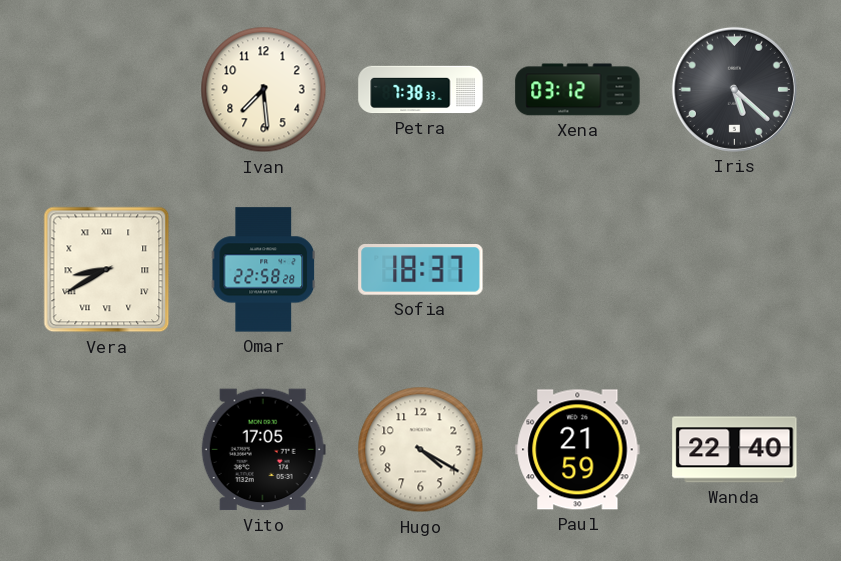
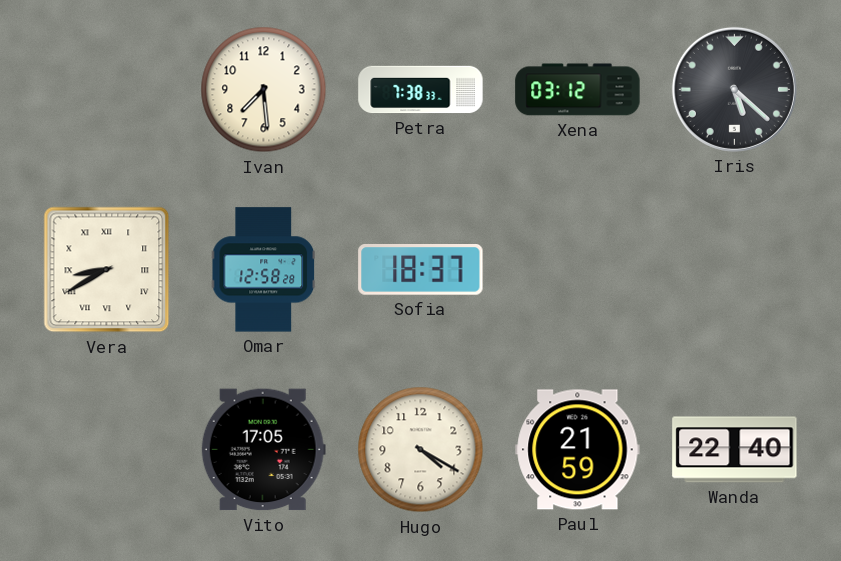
Omar: 22:58 -> 12:58 (264, 270)
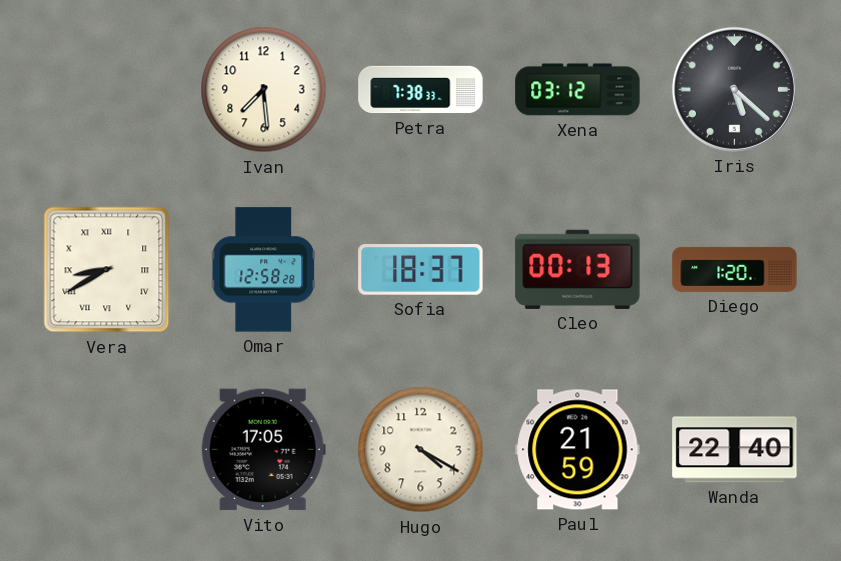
Cleo: none -> 00:13 (578, 269)
Diego: none -> 1:20 (735, 269)
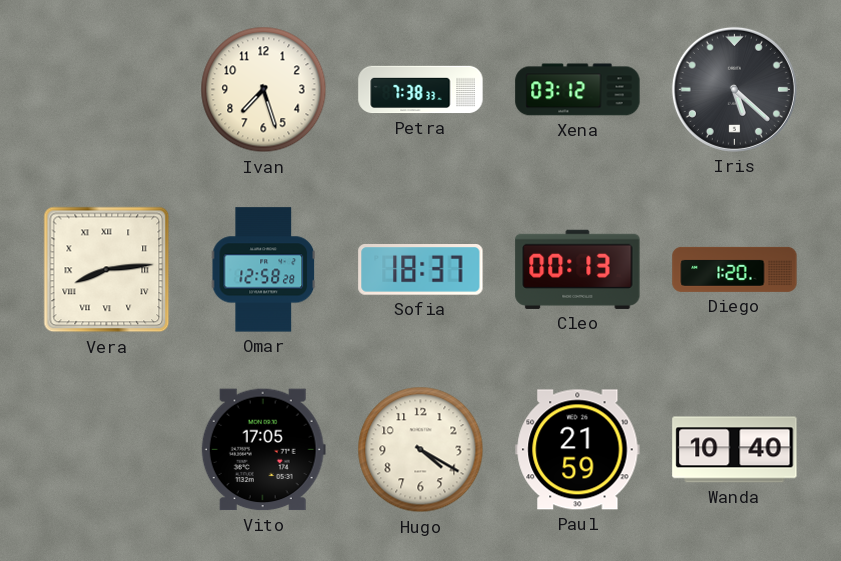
Ivan: 7:29 -> 7:27 (264, 90)
Vera: 8:40 -> 8:14 (107, 270)
Wanda: 22:40 -> 10:40 (735, 450)
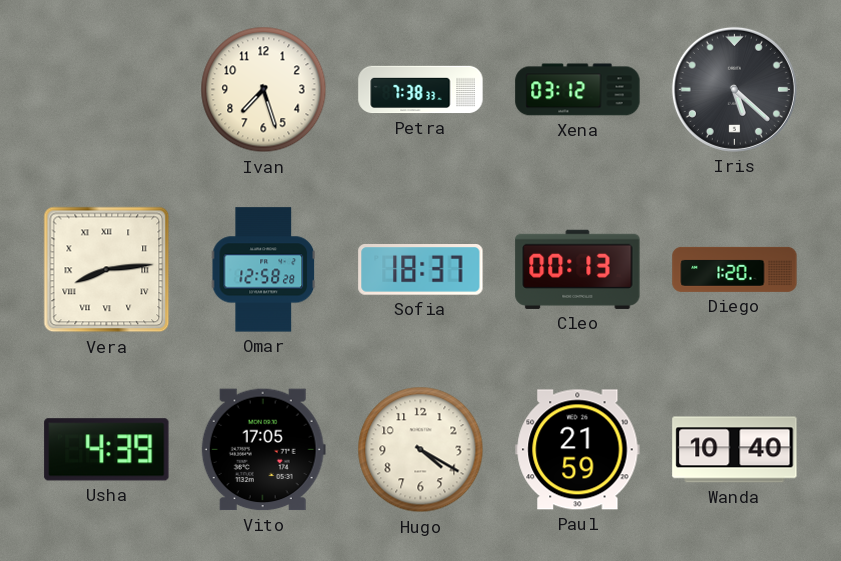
Usha: none -> 4:39 (107, 450)
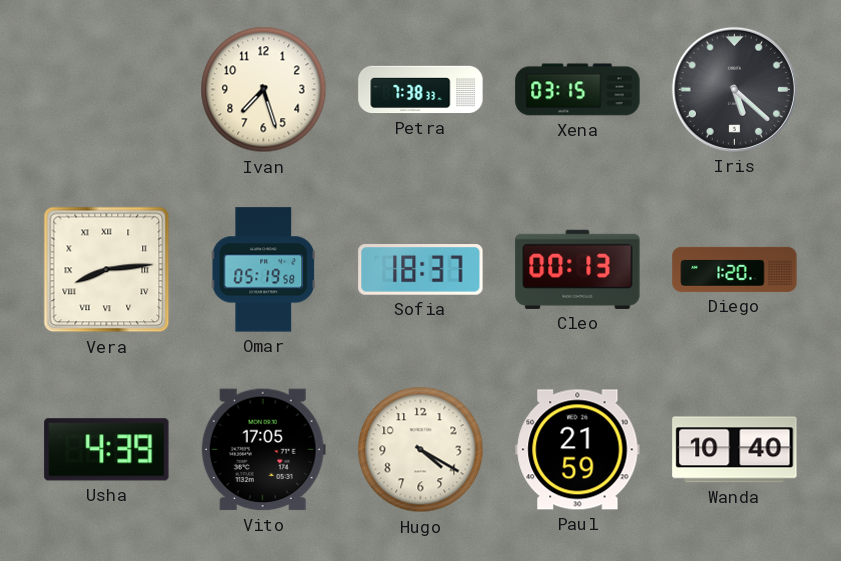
Xena: 03:12 -> 03:15 (578, 90)
Omar: 12:58 -> 05:19 (264, 270)
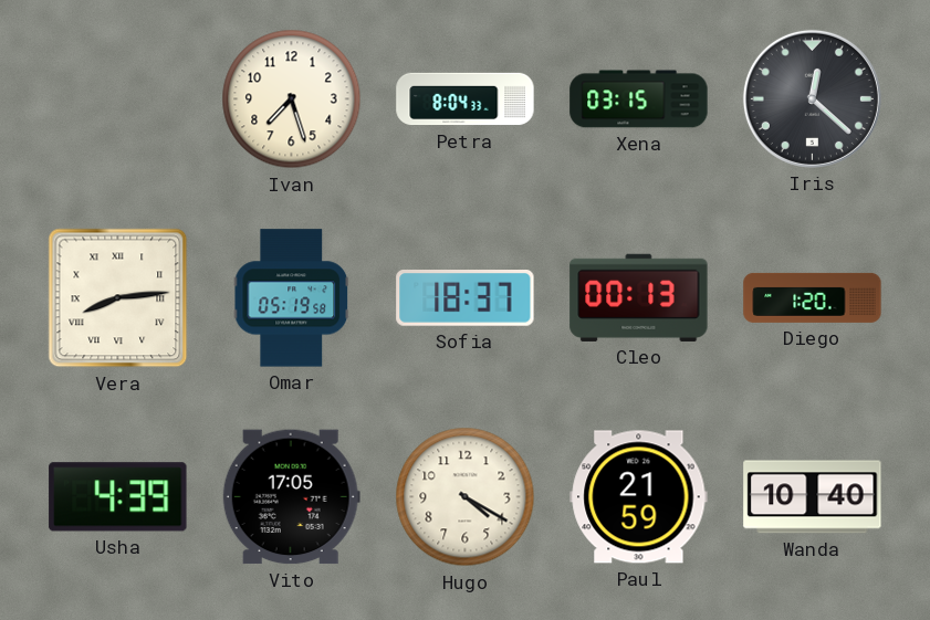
Petra: 7:38 -> 8:04 (466, 99)
Iris: 5:22 -> 12:22 (812, 98)
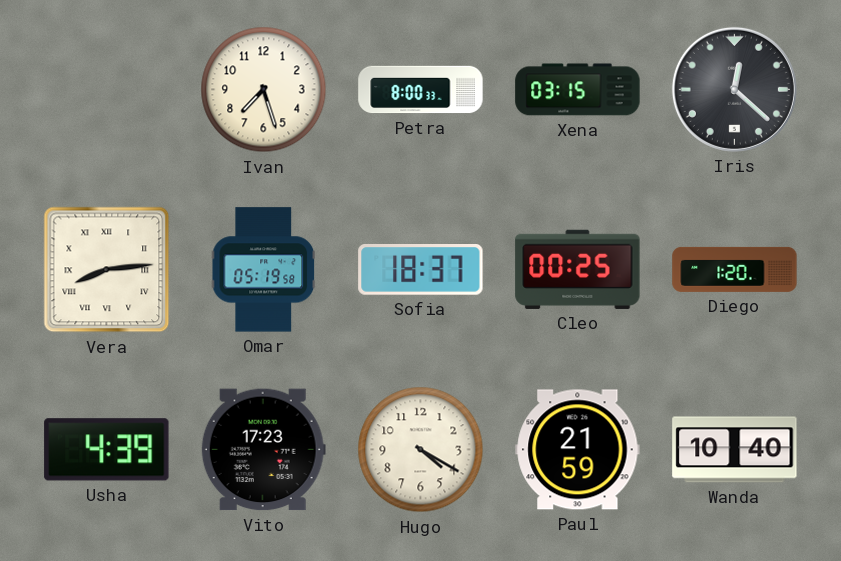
Petra: 8:04 -> 8:00 (421, 90)
Cleo: 00:13 -> 00:25 (578, 269)
Vito: 17:05 -> 17:23 (263, 450)
